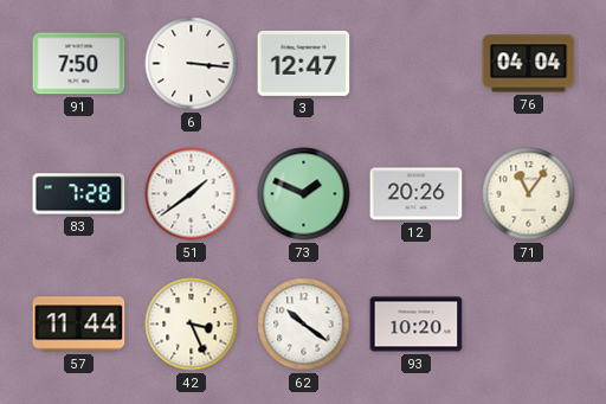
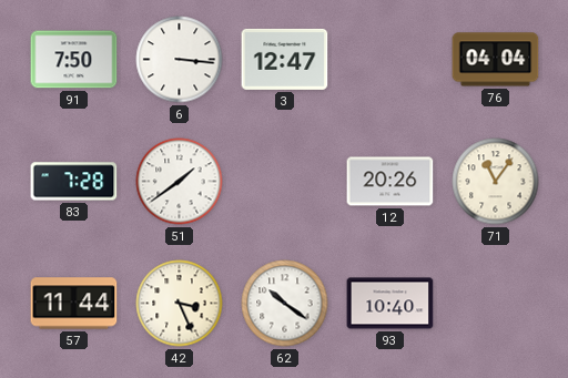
73: 1:49 -> none (304, 194)
93: 10:20 -> 10:40 (390, 304)
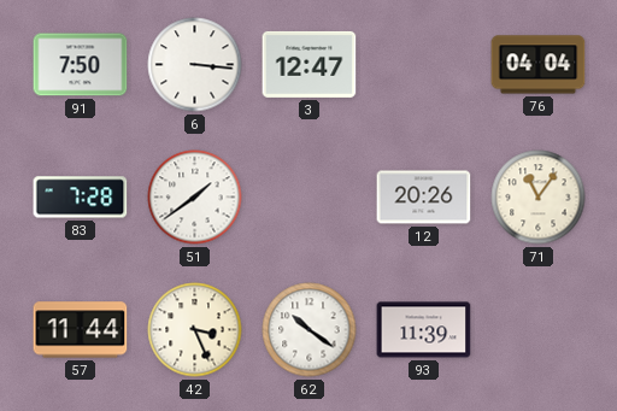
93: 10:40 -> 11:39 (424, 330)
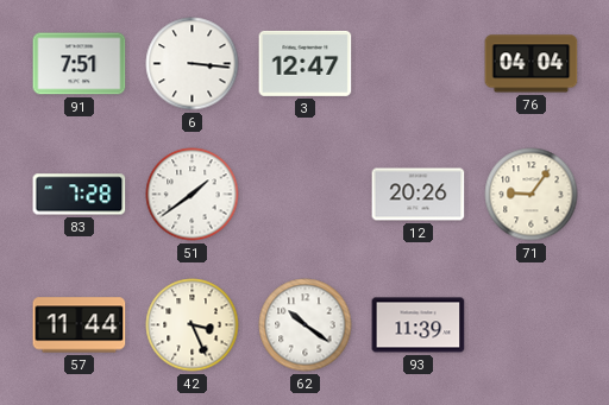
91: 7:50 -> 7:51 (80, 64)
71: 11:06 -> 9:06 (532, 195)
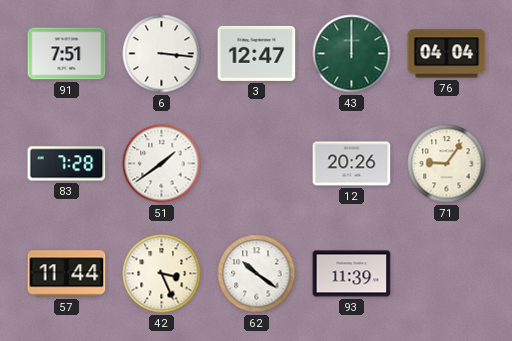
43: none -> 12:00 (352, 54)
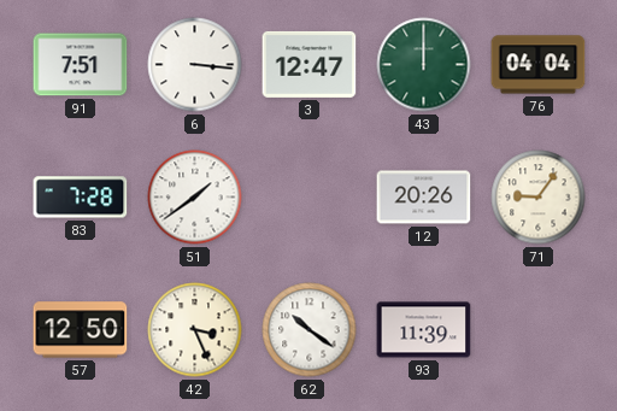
57: 11:44 -> 12:50 (81, 330)
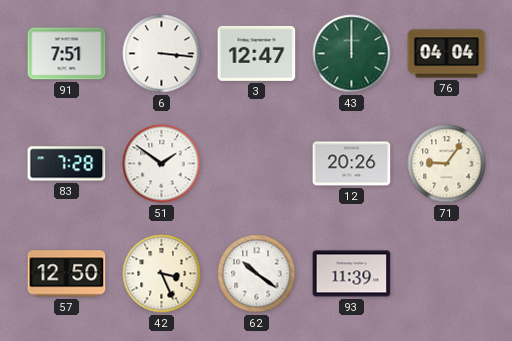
51: 1:39 -> 1:51 (162, 164)
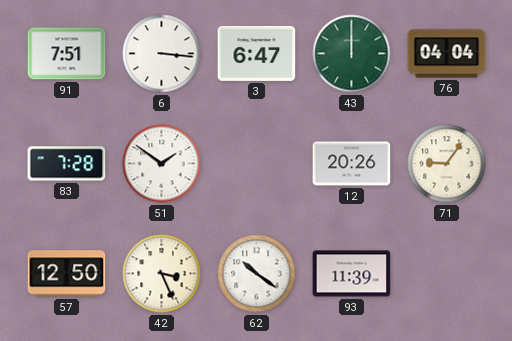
3: 12:47 -> 6:47 (257, 53)
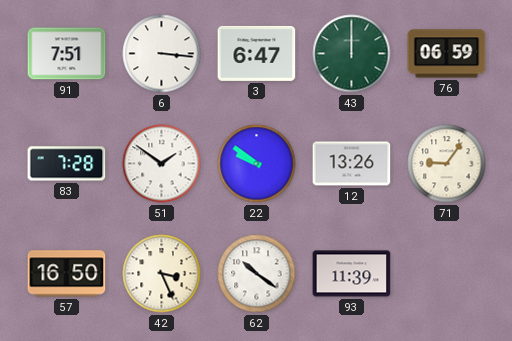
76: 04:04 -> 06:59 (447, 54)
22: none -> 9:51 (257, 164)
12: 20:26 -> 13:26 (352, 164)
57: 12:50 -> 16:50 (67, 274)
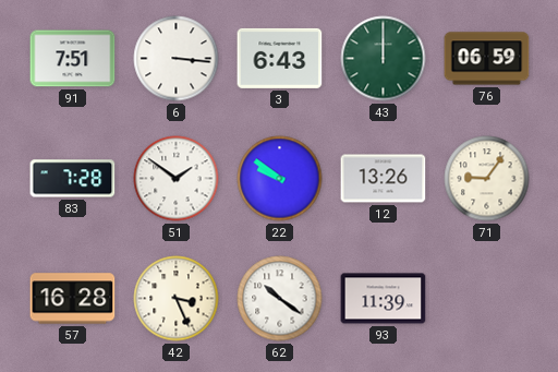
3: 6:47 -> 6:43 (280, 58)
57: 16:50 -> 16:28 (73, 299)
